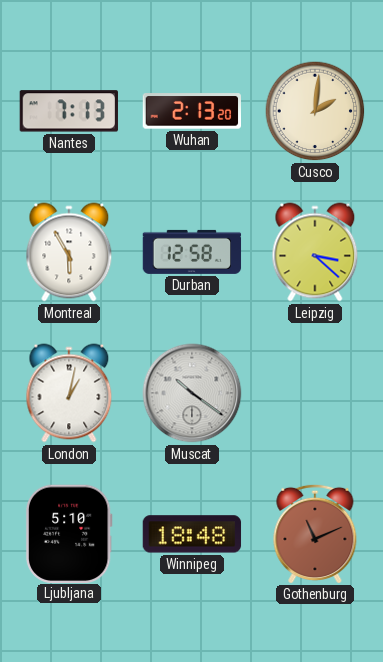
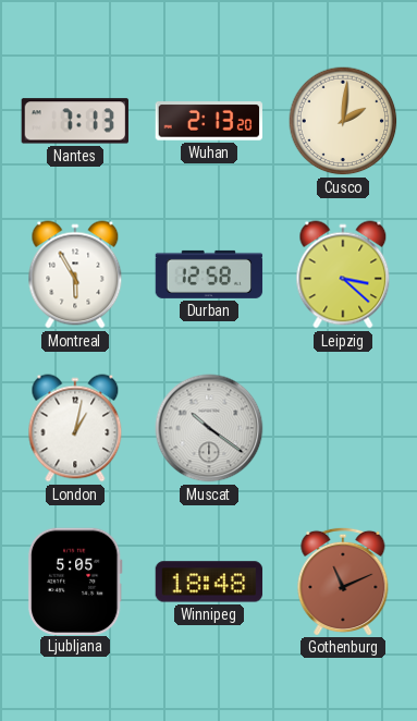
Ljubljana: 5:10 -> 5:05 (75, 581)
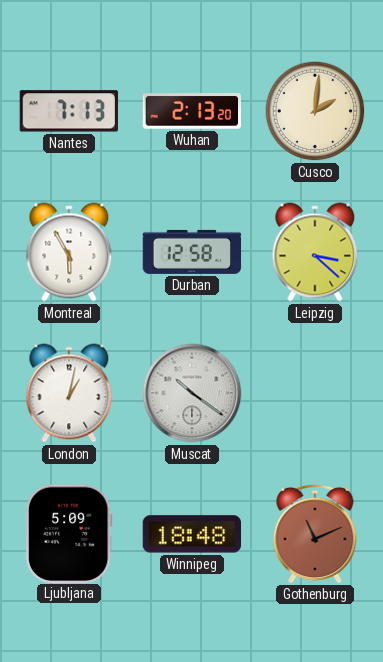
Ljubljana: 5:05 -> 5:09 (69, 533)
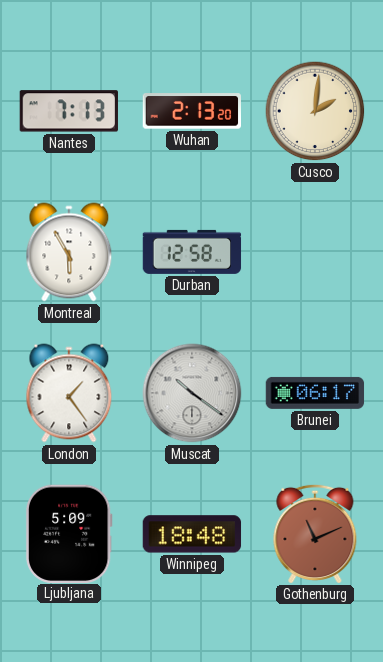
Leipzig: 3:22 -> none (315, 252)
London: 1:02 -> 1:24 (69, 393)
Brunei: none -> 06:17 (315, 393)
